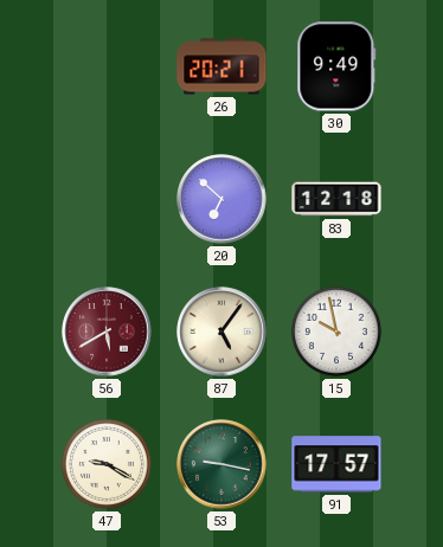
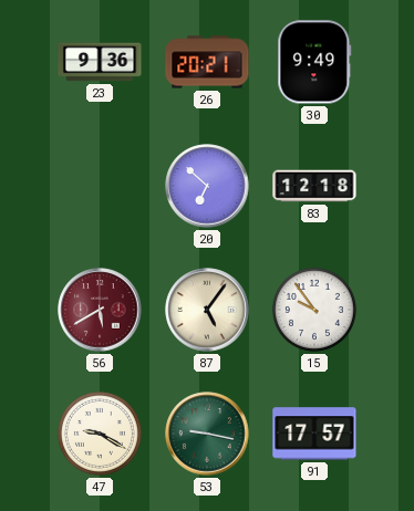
23: none -> 9:36 (100, 62)
15: 9:58 -> 9:54 (314, 310)
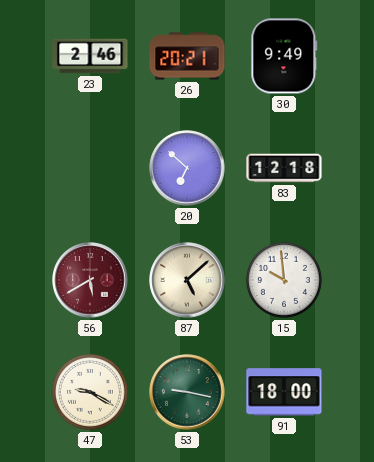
23: 9:36 -> 2:46 (90, 56)
87: 5:06 -> 5:08 (187, 280)
15: 9:54 -> 9:59 (284, 280)
91: 17:57 -> 18:00 (284, 392)
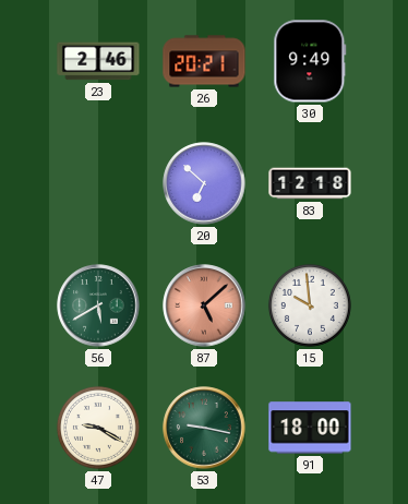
56 dial: burgundy -> green (98, 305)
87 dial: cream -> salmon (204, 305)
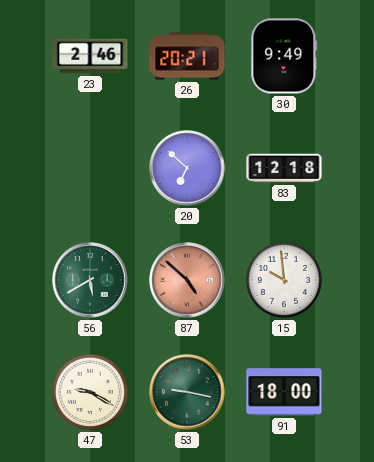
87: 5:08 -> 4:52 (187, 280)
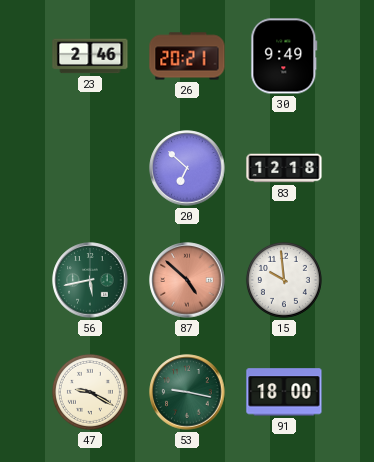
56: 5:40 -> 5:43 (90, 280)
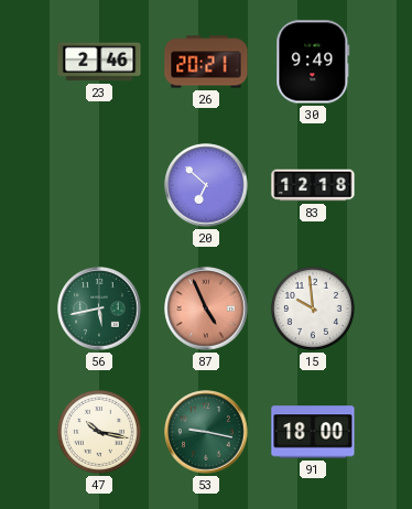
87: 4:52 -> 4:56 (206, 308)
47: 9:20 -> 10:17 (99, 432)
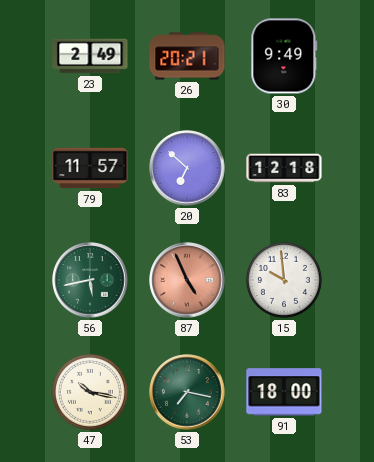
23: 2:46 -> 2:49 (90, 56)
79: none -> 11:57 (90, 168)
53: 9:17 -> 7:17 (187, 392)
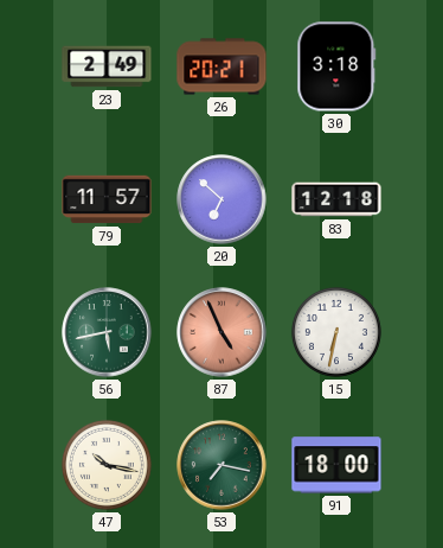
30: 9:49 -> 3:18 (336, 66)
15: 9:59 -> 6:32 (336, 332)
